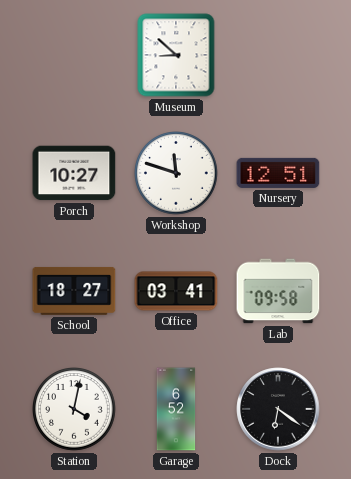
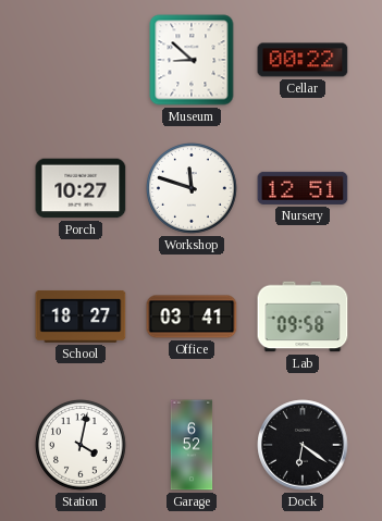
Cellar: none -> 00:22 (303, 60)
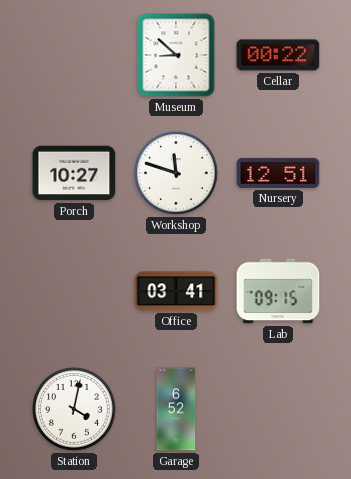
School: 18:27 -> none (81, 317)
Lab: 09:58 -> 09:15 (278, 291)
Dock: 6:21 -> none (303, 445)
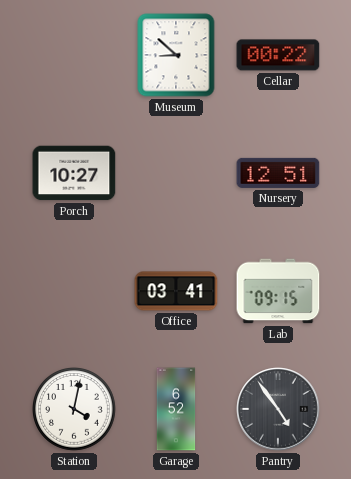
Workshop: 11:48 -> none (177, 174)
Pantry: none -> 4:54 (278, 409)
